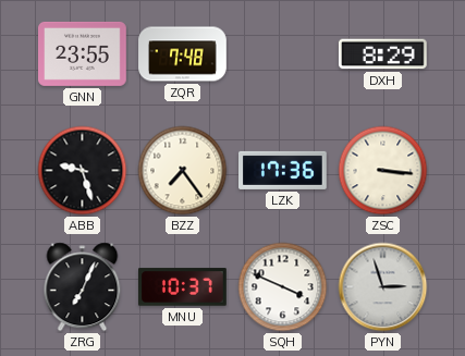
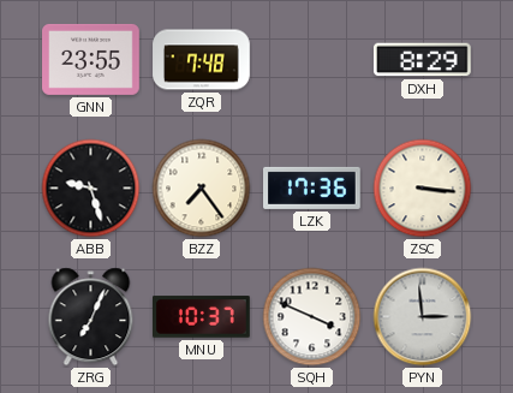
PYN: 2:57 -> 2:59 (423, 317)
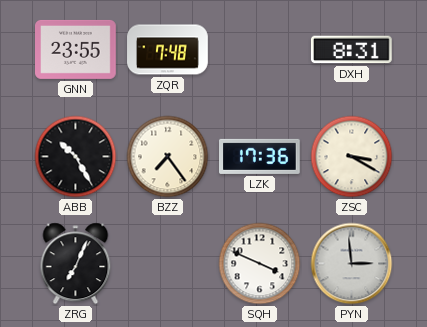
DXH: 8:29 -> 8:31 (352, 50)
ABB: 9:27 -> 10:25 (76, 157)
ZSC: 3:16 -> 3:20 (352, 157)
MNU: 10:37 -> none (202, 317)
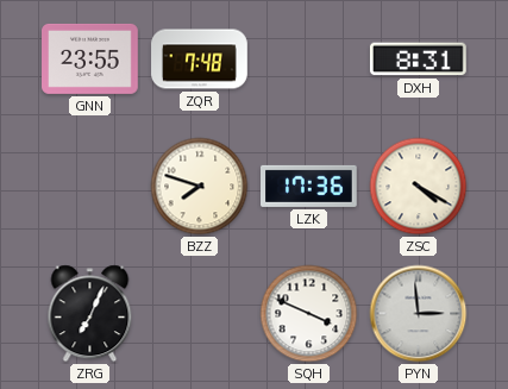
ABB: 10:25 -> none (76, 157)
BZZ: 7:24 -> 7:48 (200, 187)
ZSC: 3:20 -> 4:20 (419, 187)
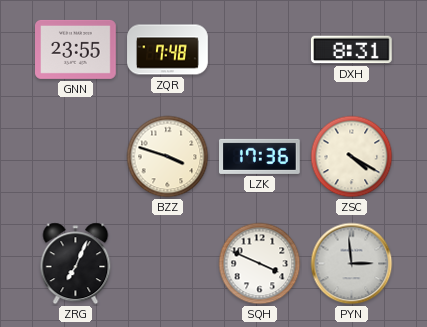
BZZ: 7:48 -> 3:48 (168, 157)
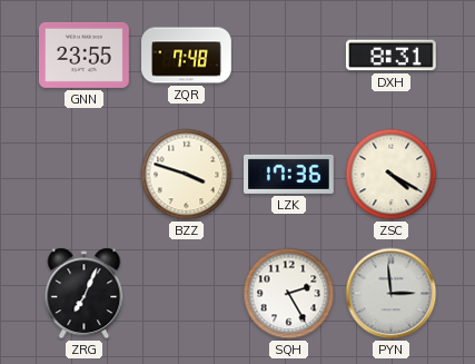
SQH: 3:49 -> 2:25 (289, 294)
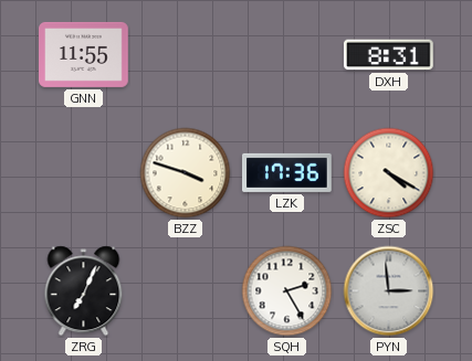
GNN: 23:55 -> 11:55 (84, 54)
ZQR: 7:48 -> none (187, 56)
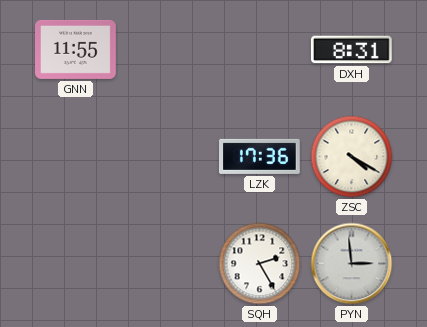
BZZ: 3:48 -> none (186, 173)
ZRG: 7:04 -> none (84, 291)
